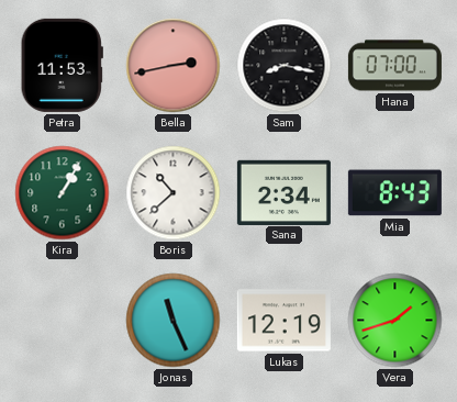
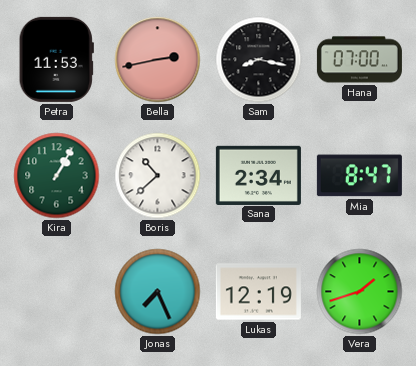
Mia: 8:43 -> 8:47 (359, 176)
Jonas: 11:26 -> 7:26 (158, 292)
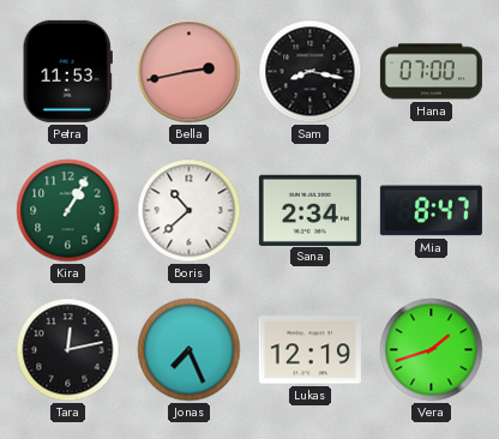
Tara: none -> 12:13 (68, 350)
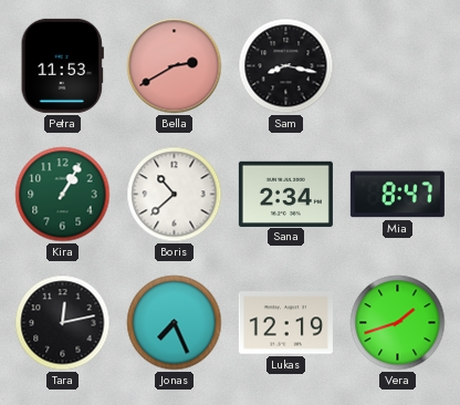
Bella: 2:43 -> 2:40 (175, 66)
Hana: 07:00 -> none (431, 72)
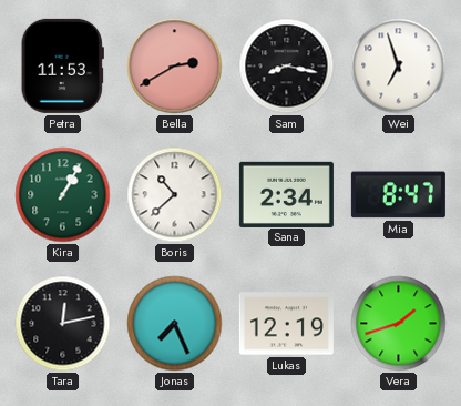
Wei: none -> 6:57 (399, 67)
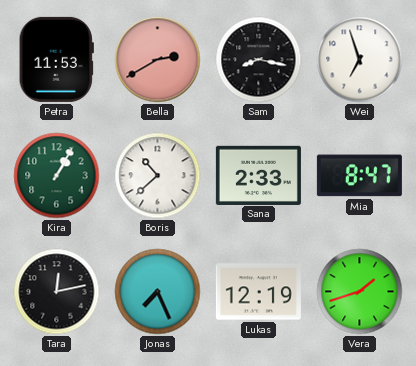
Sana: 2:34 -> 2:33 (258, 175)
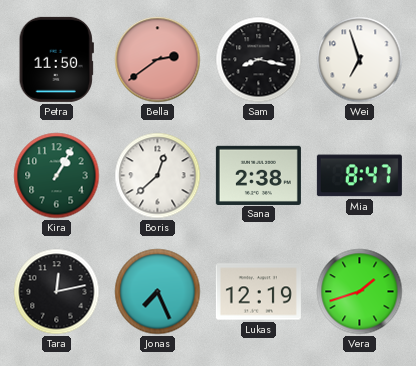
Petra: 11:53 -> 11:50 (56, 59)
Bella: 2:40 -> 2:39 (158, 60)
Boris: 10:38 -> 12:38 (158, 176)
Sana: 2:33 -> 2:38 (258, 175)
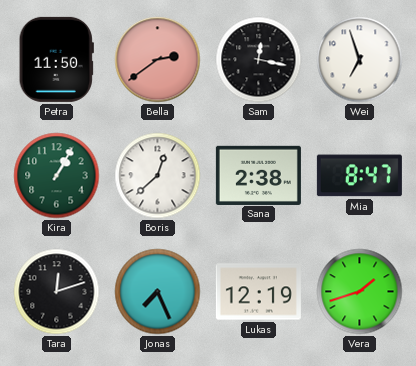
Sam: 8:17 -> 12:17 (259, 60)
Tara: 12:13 -> 12:12 (57, 292)
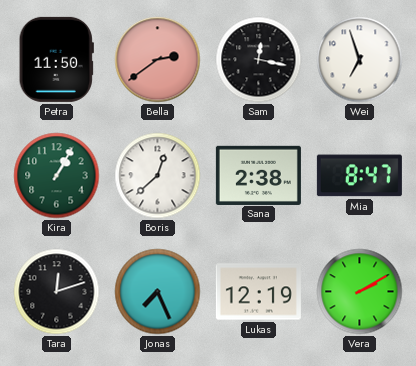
Vera: 1:42 -> 2:10 (360, 292)
